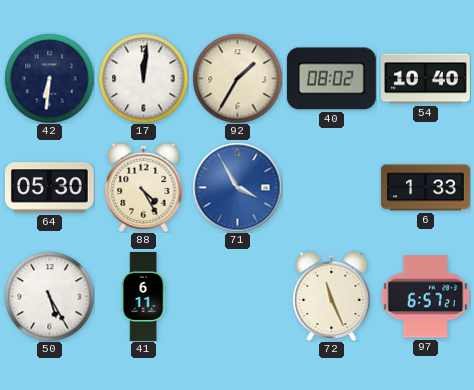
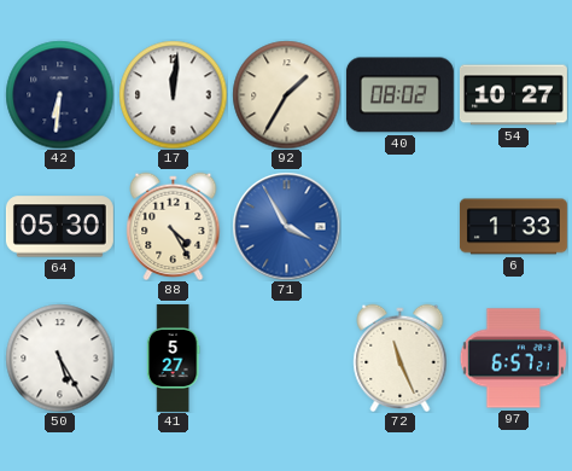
54: 10:40 -> 10:27 (513, 95)
41: 6:11 -> 5:27 (173, 359)
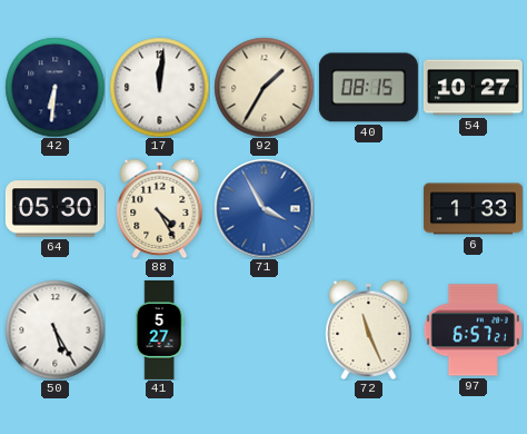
40: 08:02 -> 08:15 (368, 88)
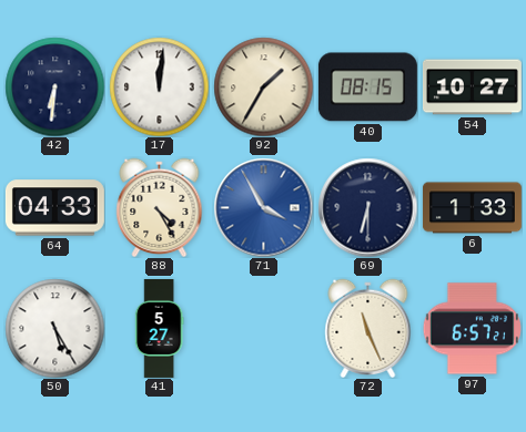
64: 05:30 -> 04:33 (54, 208)
69: none -> 6:30 (367, 207)
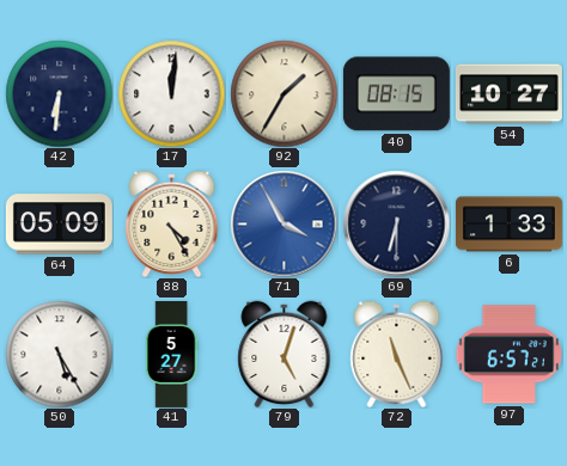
64: 04:33 -> 05:09 (59, 225)
79: none -> 5:03 (285, 354)
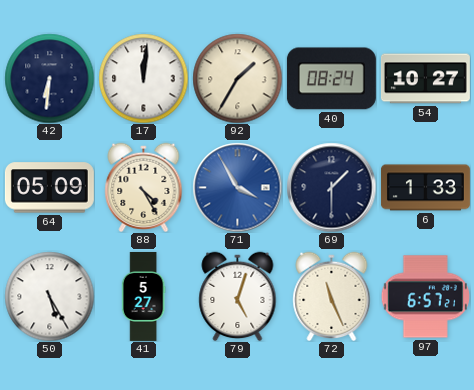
40: 08:15 -> 08:24 (331, 79)
69: 6:30 -> 1:30 (331, 187)
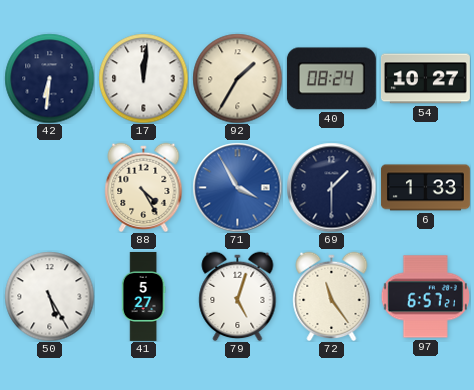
64: 05:09 -> none (49, 188)
72: 11:26 -> 11:24 (332, 296)
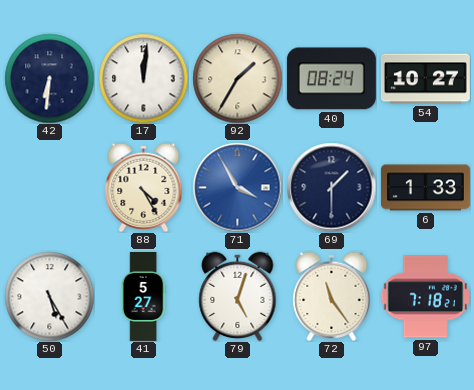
97: 6:57 -> 7:18 (425, 297)
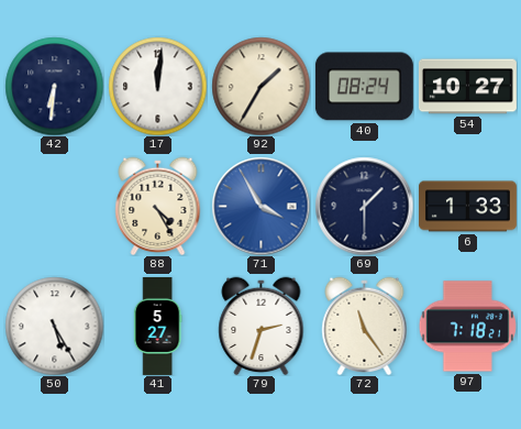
79: 5:03 -> 2:33 (262, 326)
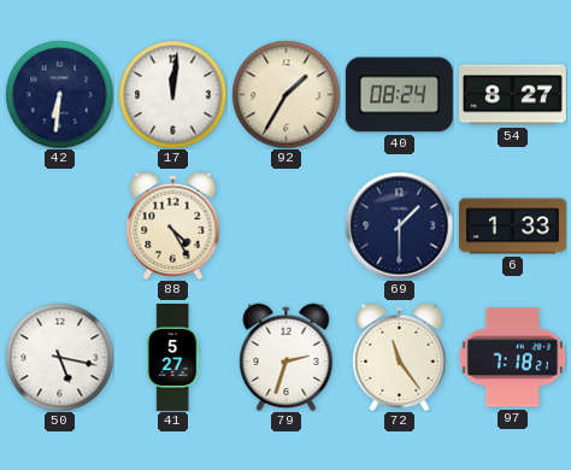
54: 10:27 -> 8:27 (512, 95)
71: 3:55 -> none (260, 206)
50: 5:25 -> 5:17 (59, 357)
